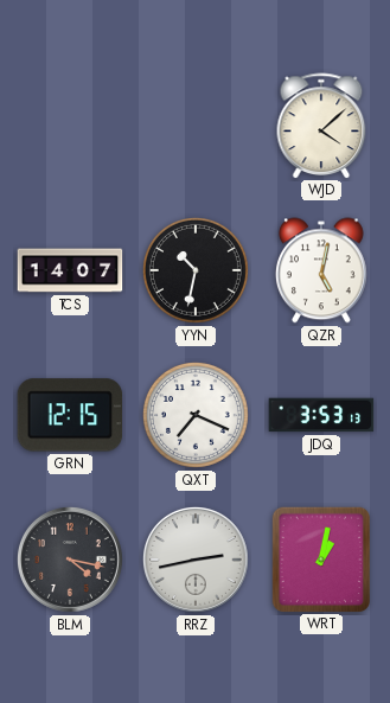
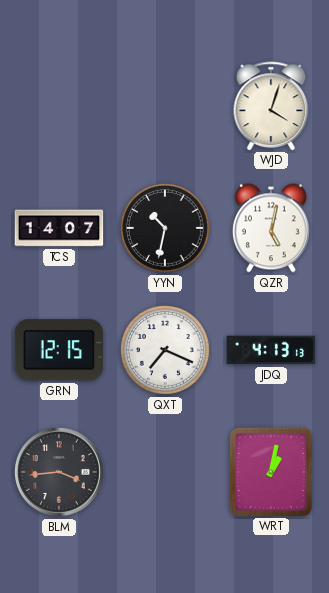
WJD: 4:08 -> 4:03 (271, 106)
JDQ: 3:53 -> 4:13 (271, 350)
BLM: 4:17 -> 3:44 (59, 472)
RRZ: 2:43 -> none (196, 560)
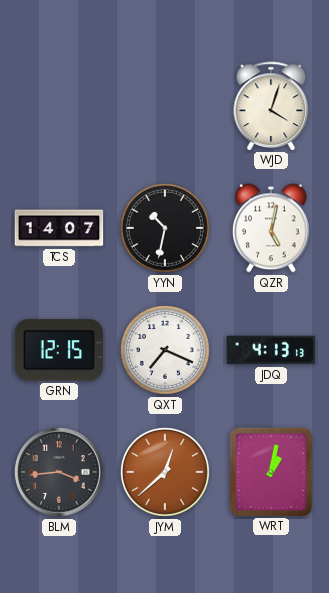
JYM: none -> 12:38 (165, 472)
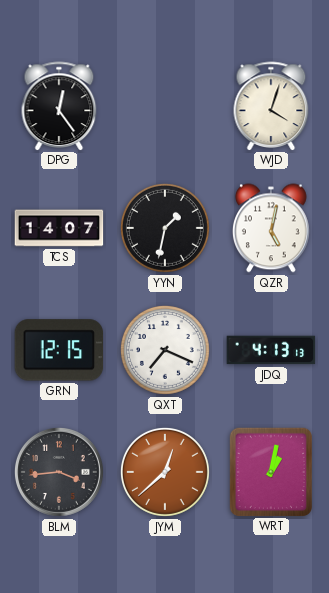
DPG: none -> 12:24 (59, 106)
YYN: 10:32 -> 1:32 (165, 228)
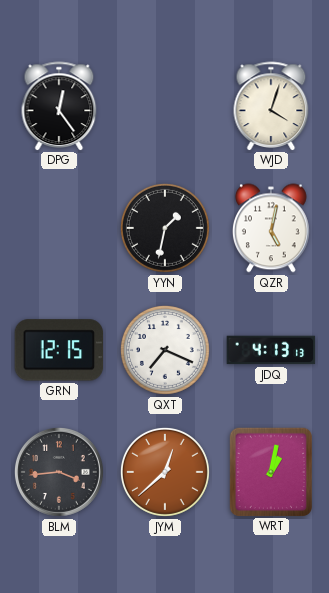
TCS: 14:07 -> none (59, 228)
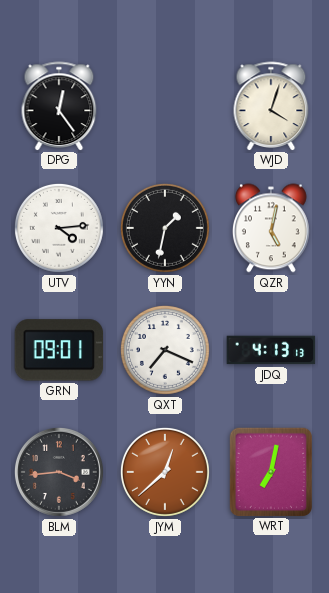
UTV: none -> 4:14 (59, 228)
GRN: 12:15 -> 09:01 (59, 350)
WRT: 1:02 -> 7:02 (270, 471)
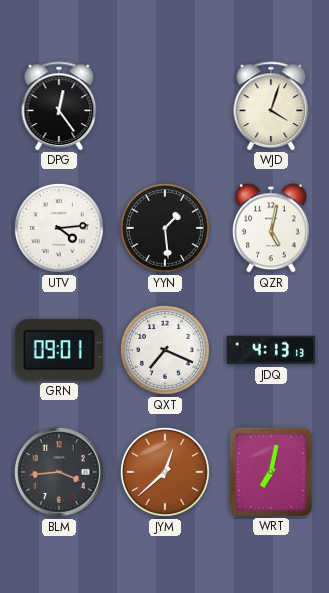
YYN: 1:32 -> 1:29 (165, 228)
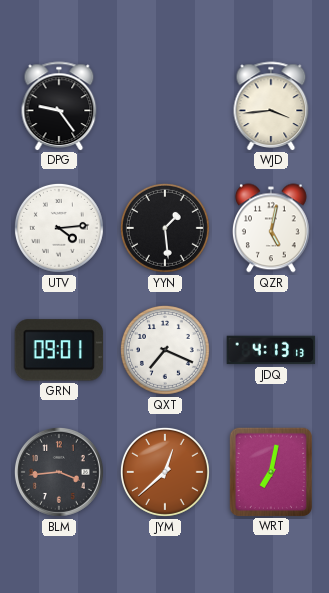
DPG: 12:24 -> 9:24 (59, 106)
WJD: 4:03 -> 3:44 (271, 106)
